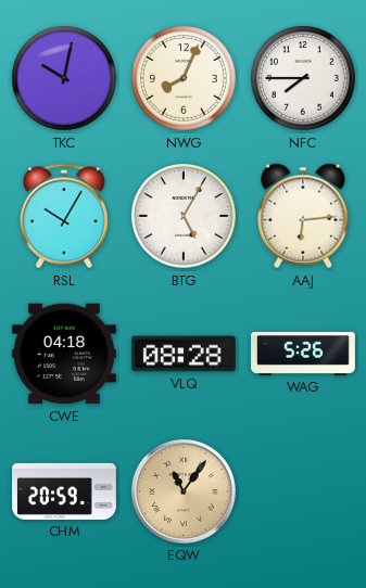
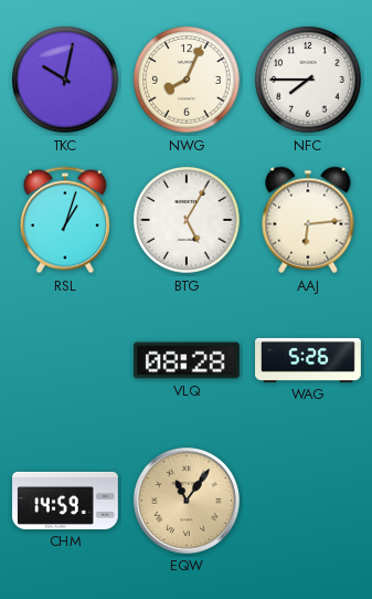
RSL: 10:05 -> 1:03 (65, 220)
CWE: 04:18 -> none (65, 354)
CHM: 20:59 -> 14:59 (66, 501)
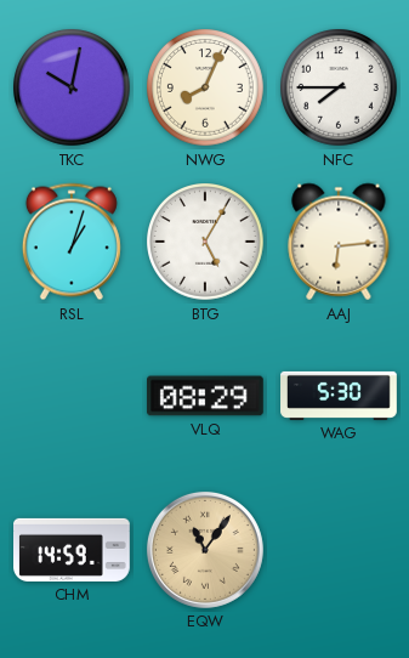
VLQ: 08:28 -> 08:29 (206, 396)
WAG: 5:26 -> 5:30 (339, 396)
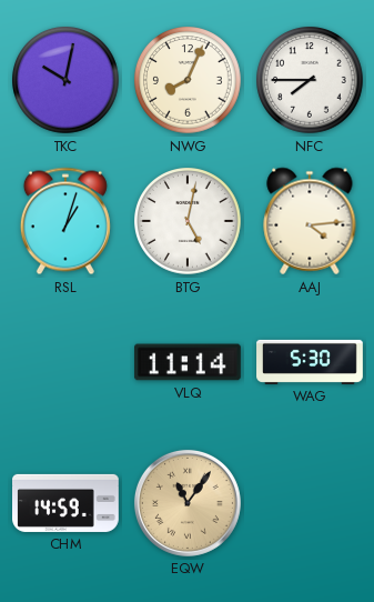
BTG: 5:05 -> 5:02 (189, 222)
AAJ: 6:14 -> 4:14 (310, 221)
VLQ: 08:29 -> 11:14 (189, 362)
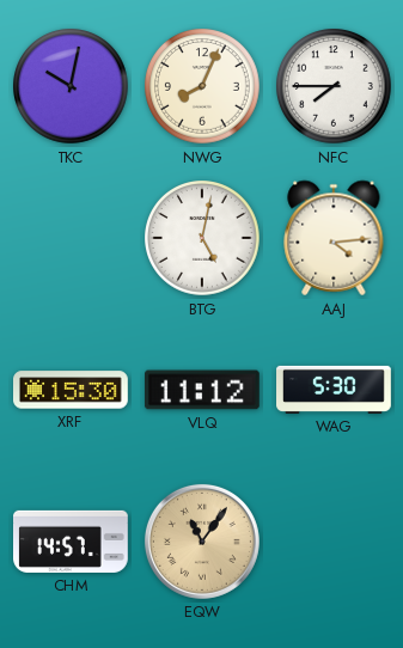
RSL: 1:03 -> none (65, 221)
XRF: none -> 15:30 (72, 390)
VLQ: 11:14 -> 11:12 (203, 390)
CHM: 14:59 -> 14:57 (72, 542)
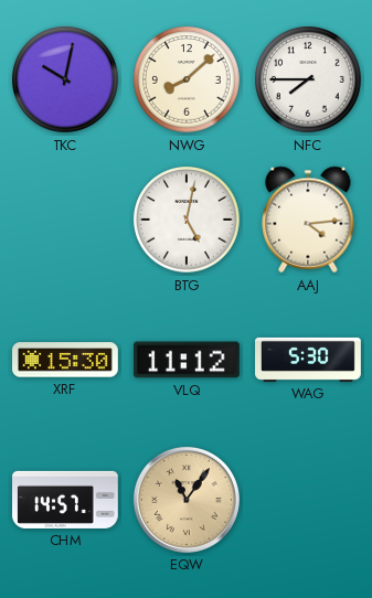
NWG: 8:04 -> 8:08 (188, 81)
